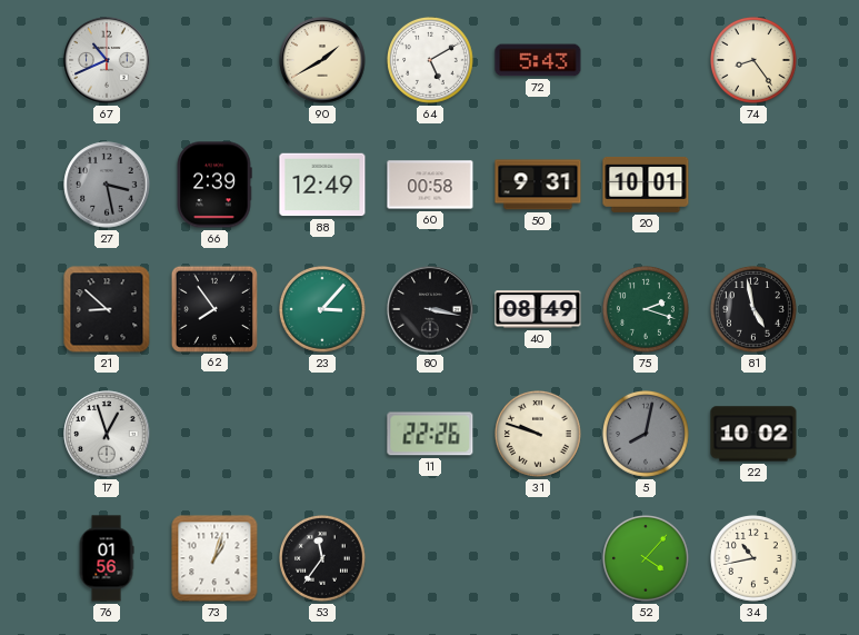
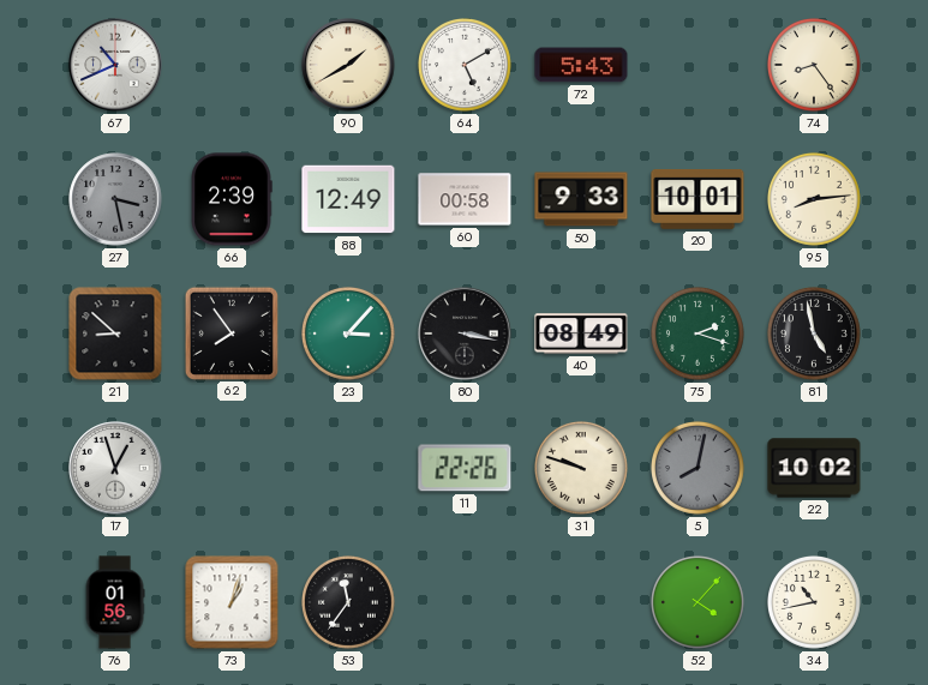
50: 9:31 -> 9:33 (581, 199)
95: none -> 8:14 (815, 200)
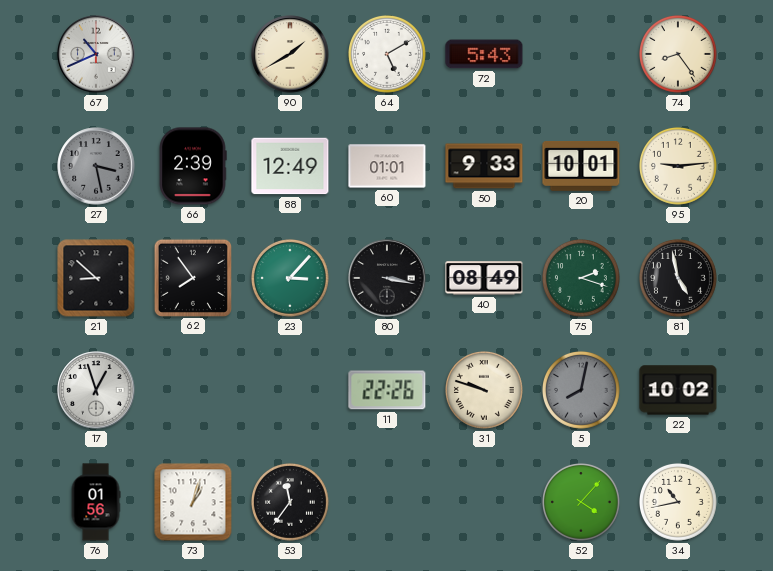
60: 00:58 -> 01:01 (387, 166)
95: 8:14 -> 9:14 (679, 167)
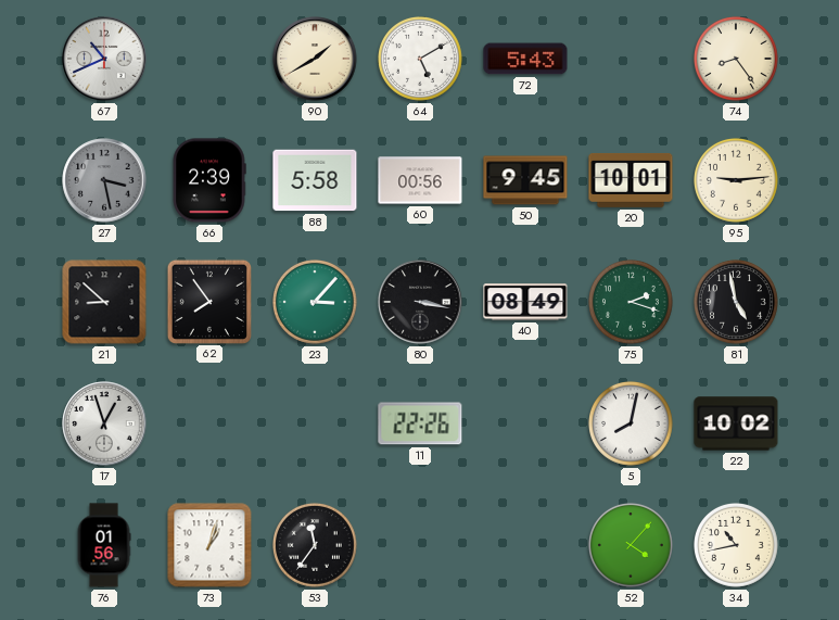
88: 12:49 -> 5:58 (315, 180)
60: 01:01 -> 00:56 (420, 180)
50: 9:33 -> 9:45 (525, 180)
31: 9:48 -> none (485, 391)
5 dial: grey -> white (632, 425)
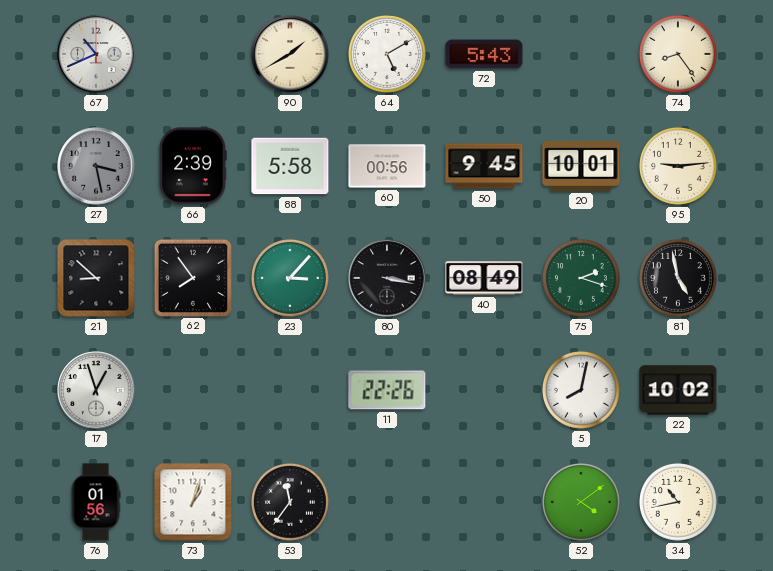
52: 4:07 -> 4:09 (582, 503)
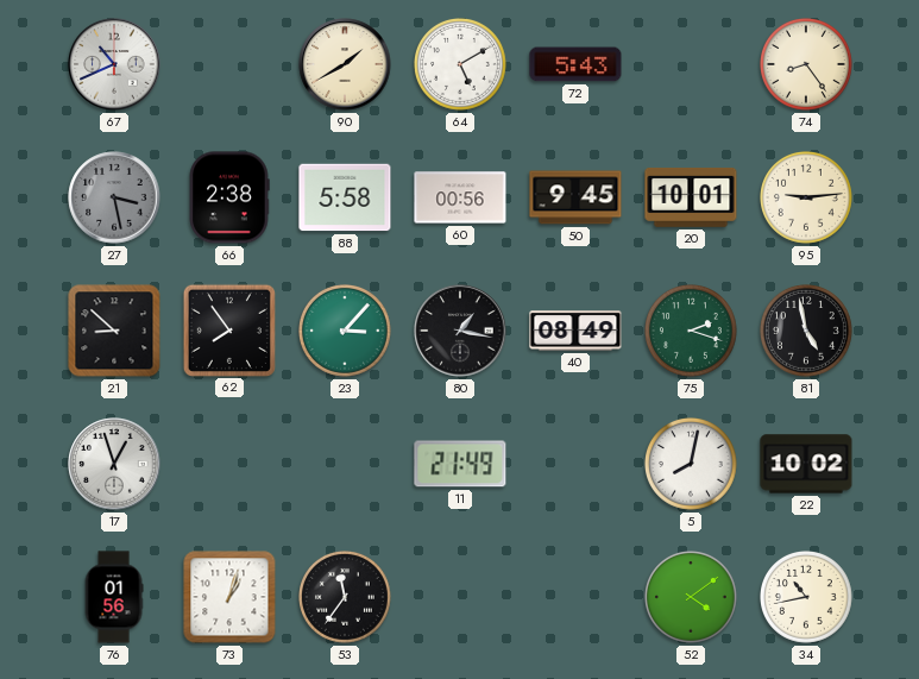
66: 2:39 -> 2:38 (229, 197)
80: 3:17 -> 1:17 (460, 331)
11: 22:26 -> 21:49 (460, 464)
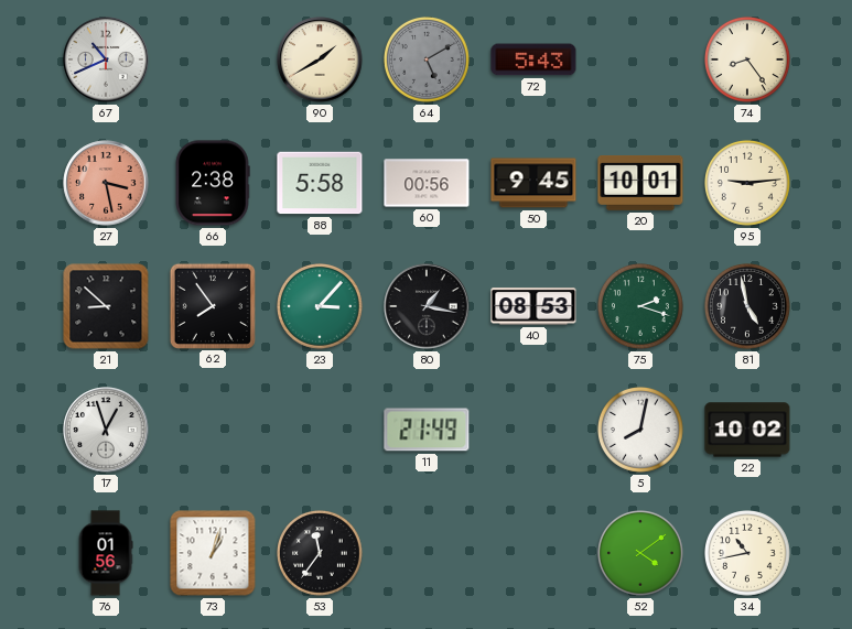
64 dial: white -> grey (428, 61)
27 dial: grey -> salmon (106, 183)
40: 08:49 -> 08:53 (533, 306)
